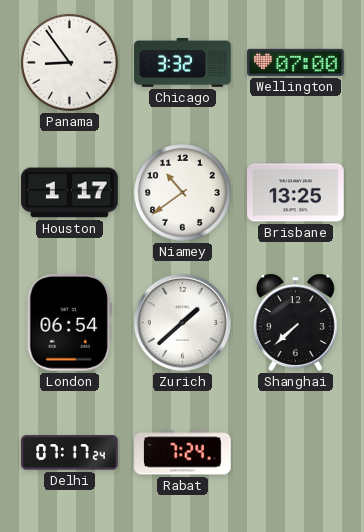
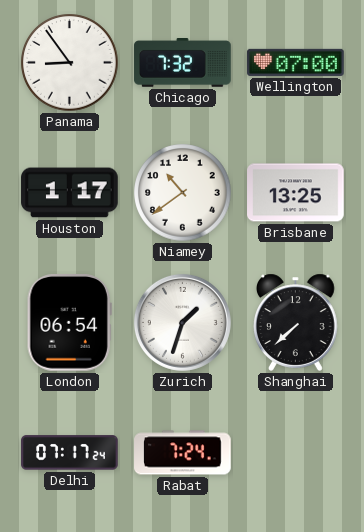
Chicago: 3:32 -> 7:32 (183, 63)
Zurich: 1:38 -> 1:33 (182, 322)
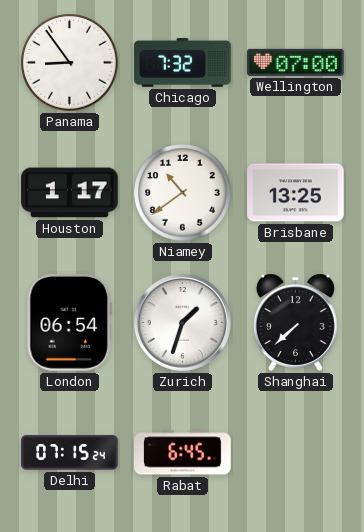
Delhi: 07:17 -> 07:15 (70, 453)
Rabat: 7:24 -> 6:45 (183, 453)
